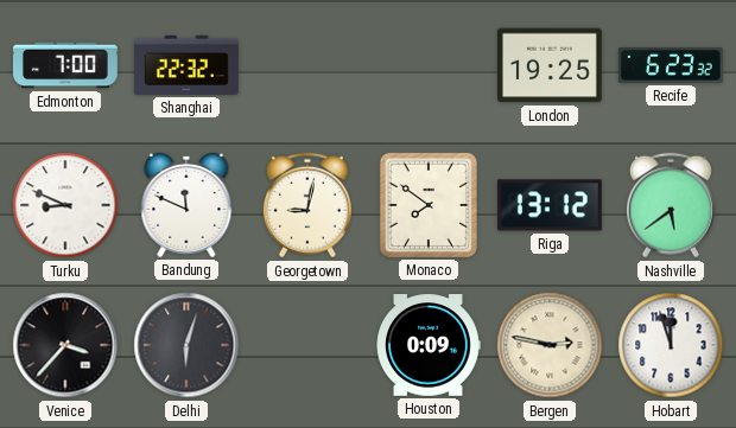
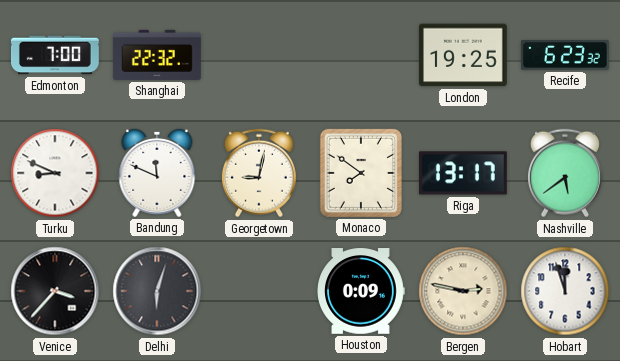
Riga: 13:12 -> 13:17 (463, 173)
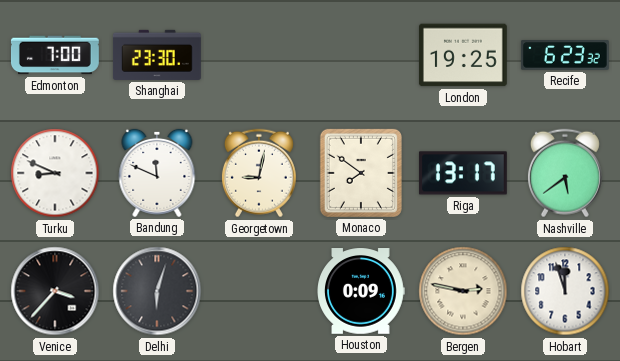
Shanghai: 22:32 -> 23:30 (157, 55)
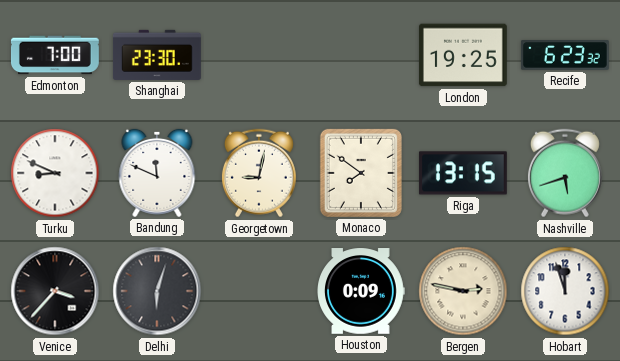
Riga: 13:17 -> 13:15 (463, 173)
Nashville: 5:39 -> 5:42 (565, 173)
